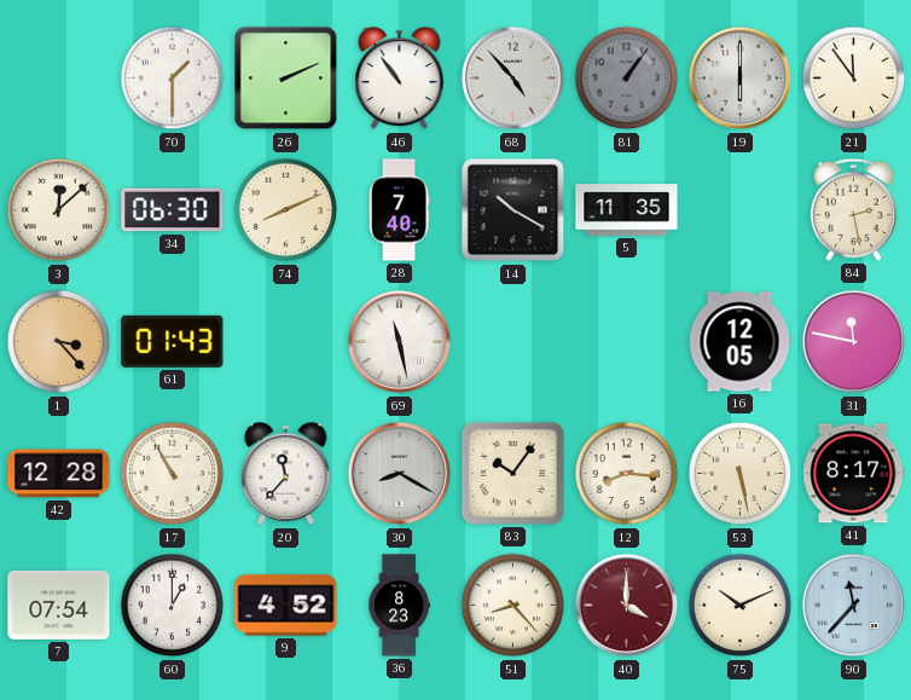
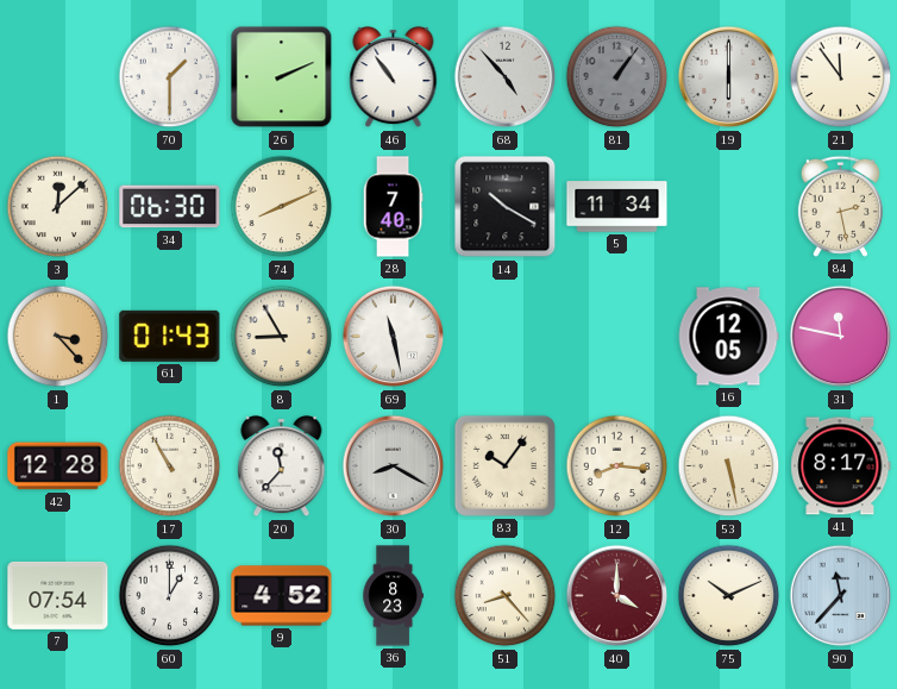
5: 11:35 -> 11:34 (617, 207)
8: none -> 8:55 (282, 337)
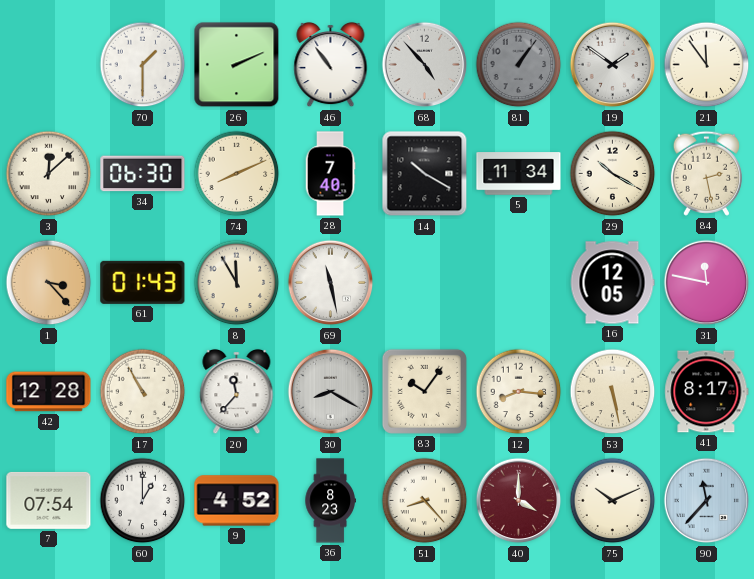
19: 6:00 -> 1:51 (613, 65)
29: none -> 10:20 (613, 174)
8: 8:55 -> 11:55 (237, 283)
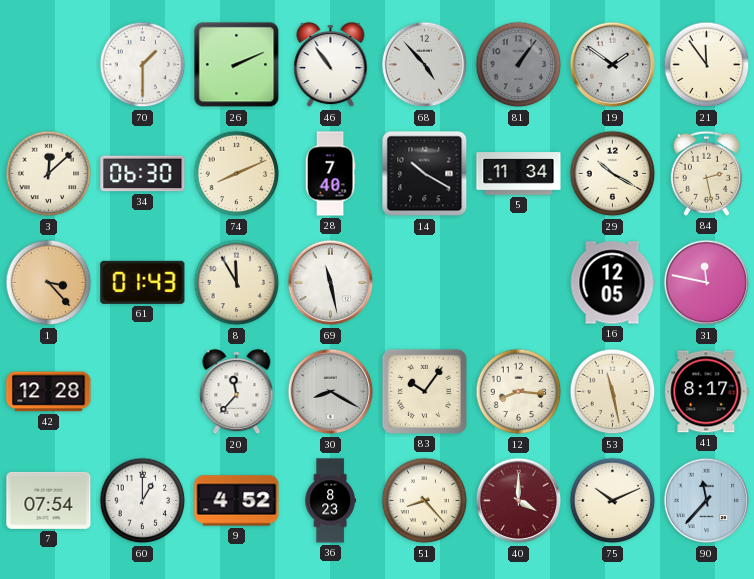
17: 10:55 -> none (143, 392)
53: 5:28 -> 11:28 (613, 392)
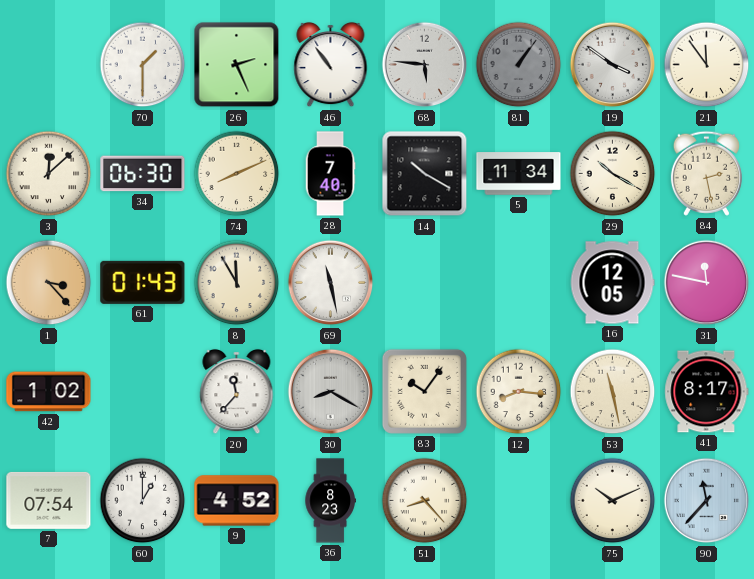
26: 2:11 -> 2:26 (237, 65)
68: 4:53 -> 5:46 (425, 65)
19: 1:51 -> 3:51 (613, 65)
42: 12:28 -> 1:02 (49, 392)
40: 4:00 -> none (519, 501)
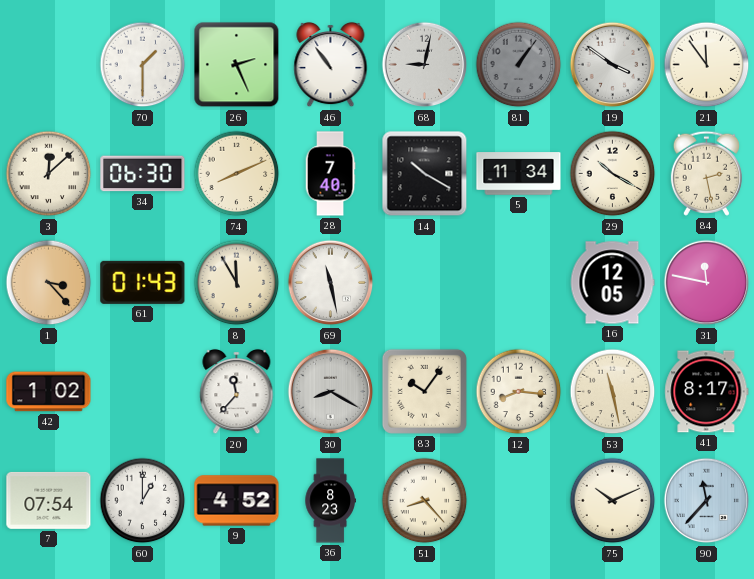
68: 5:46 -> 9:02 (425, 65)
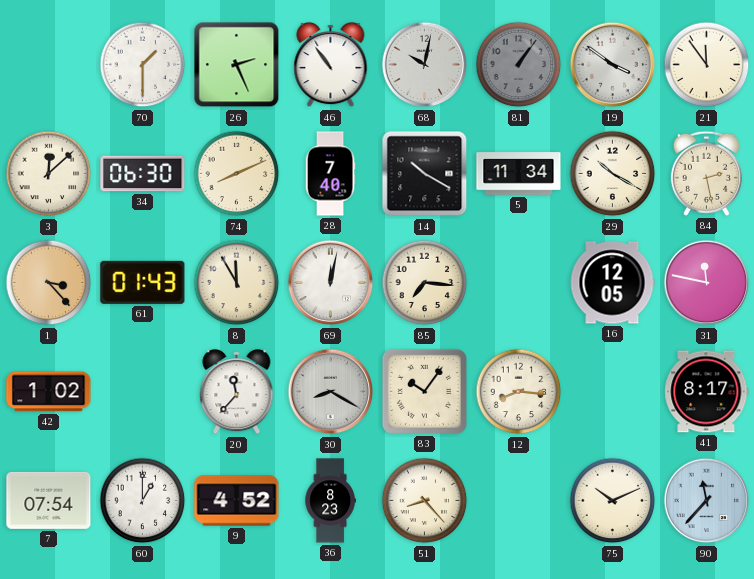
68: 9:02 -> 10:02 (425, 65)
69: 11:28 -> 12:02 (331, 283)
85: none -> 7:16 (425, 283)
53: 11:28 -> none (613, 392)
